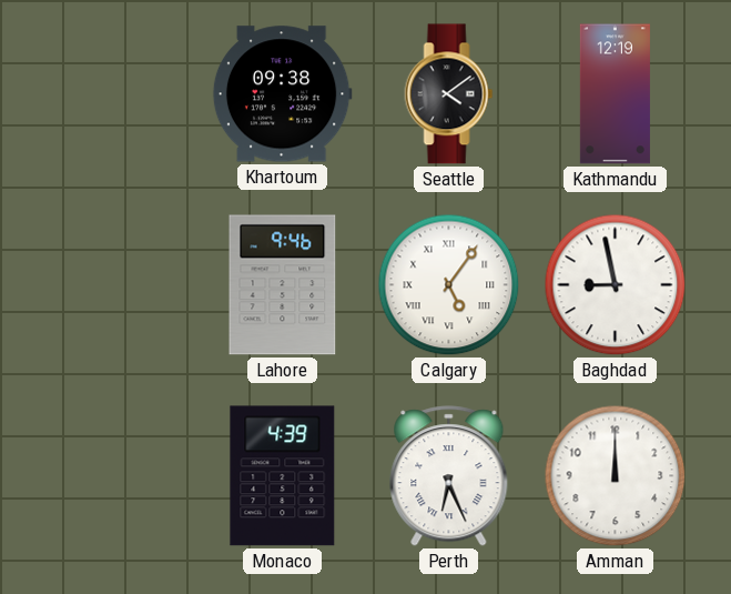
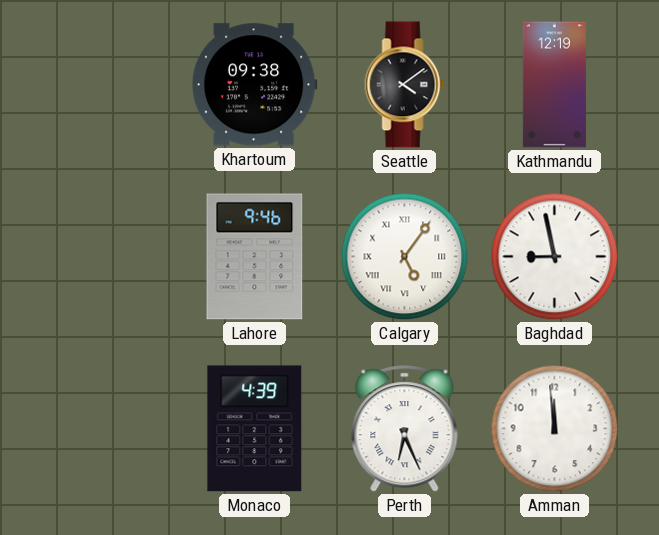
Amman: 12:00 -> 11:59 (555, 429)
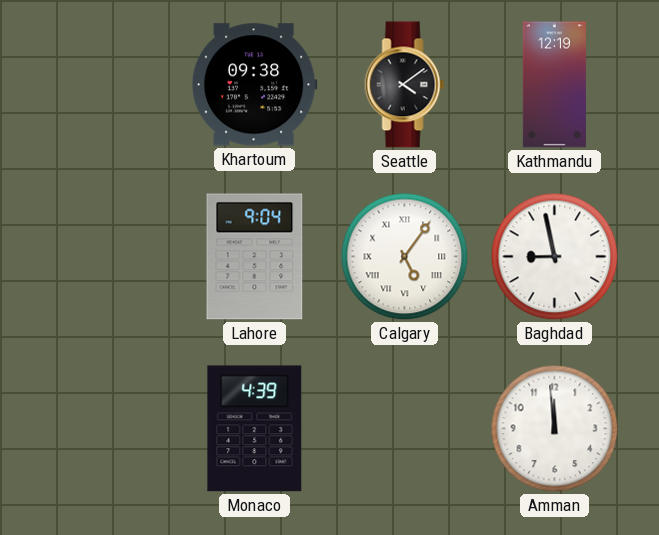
Lahore: 9:46 -> 9:04 (255, 257)
Perth: 6:26 -> none (405, 429)
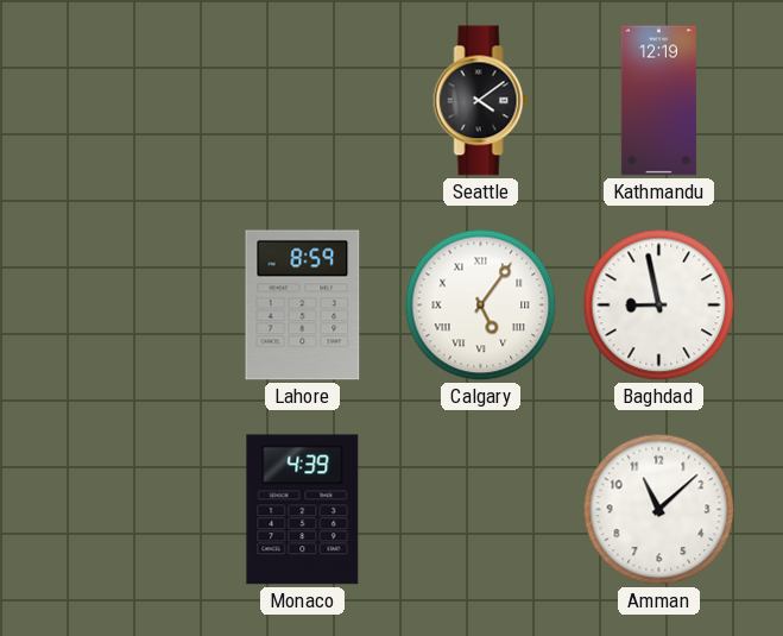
Khartoum: 09:38 -> none (254, 85)
Lahore: 9:04 -> 8:59 (303, 306)
Amman: 11:59 -> 11:08 (659, 510)
